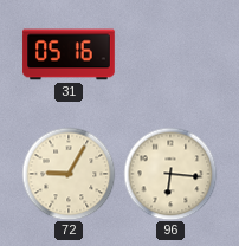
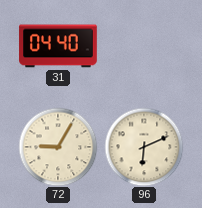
31: 05:16 -> 04:40 (58, 46)
96: 6:16 -> 6:11 (144, 147)
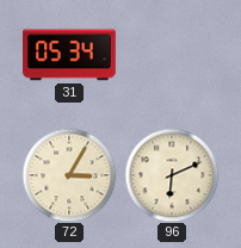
31: 04:40 -> 05:34 (69, 55)
72: 9:05 -> 3:05 (69, 175)
